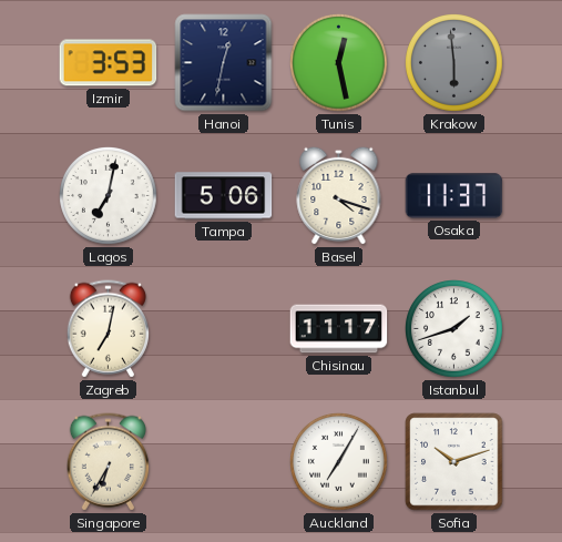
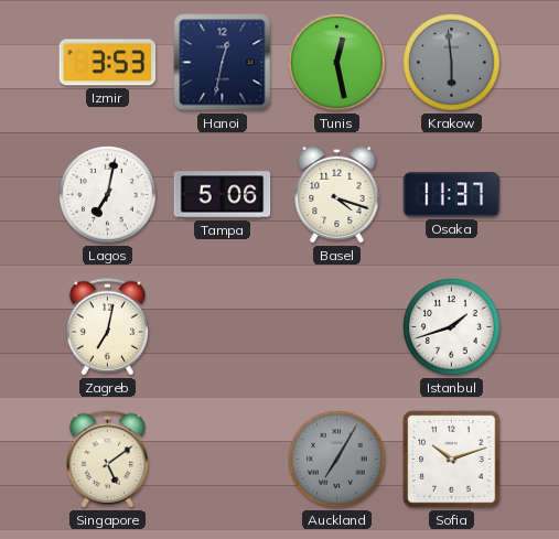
Chisinau: 11:17 -> none (339, 329)
Singapore: 6:35 -> 5:09 (107, 460)
Auckland dial: white -> grey (337, 460)
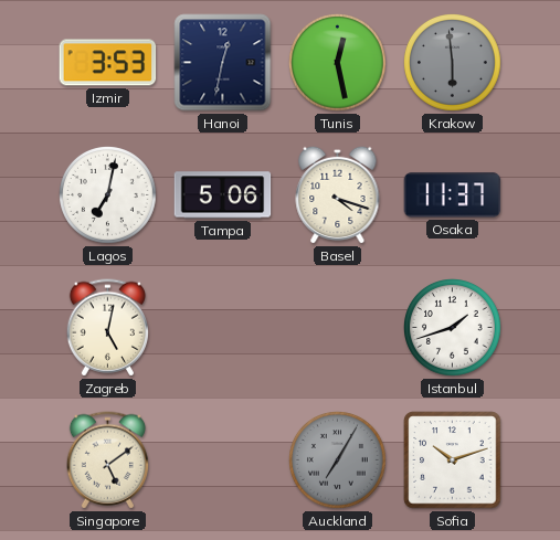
Zagreb: 7:02 -> 5:02 (107, 328)
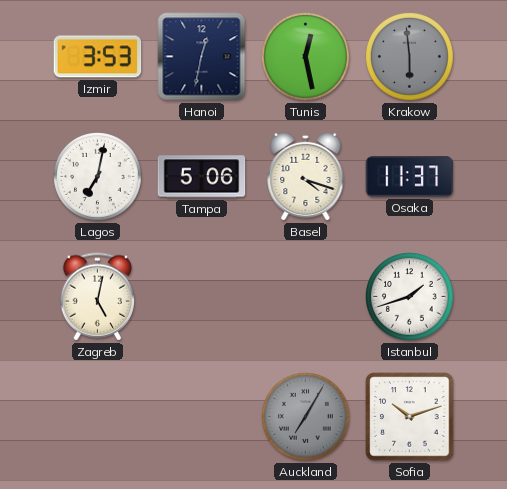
Singapore: 5:09 -> none (107, 460)
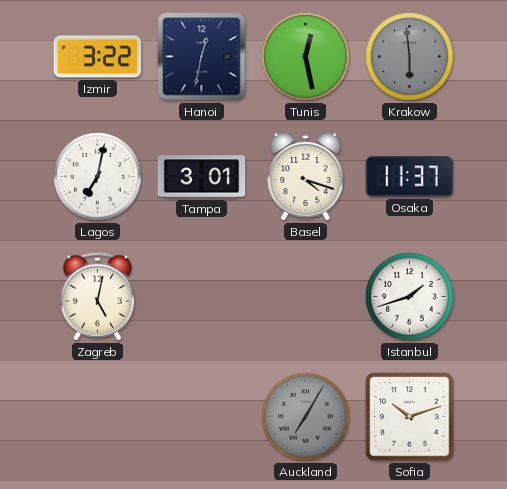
Izmir: 3:53 -> 3:22 (98, 57)
Tampa: 5:06 -> 3:01 (202, 177)
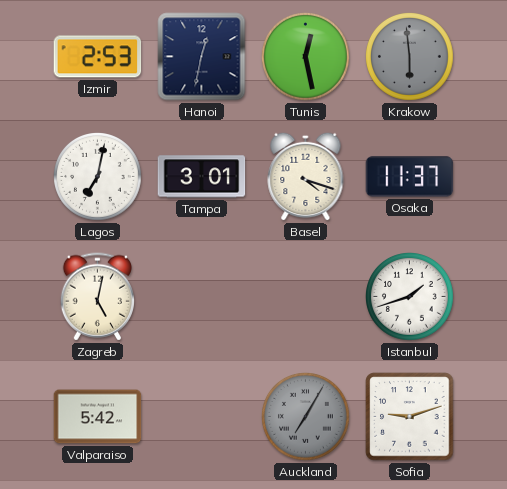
Izmir: 3:22 -> 2:53 (98, 57)
Valparaiso: none -> 5:42 (98, 417)
Sofia: 10:12 -> 9:12 (410, 417)
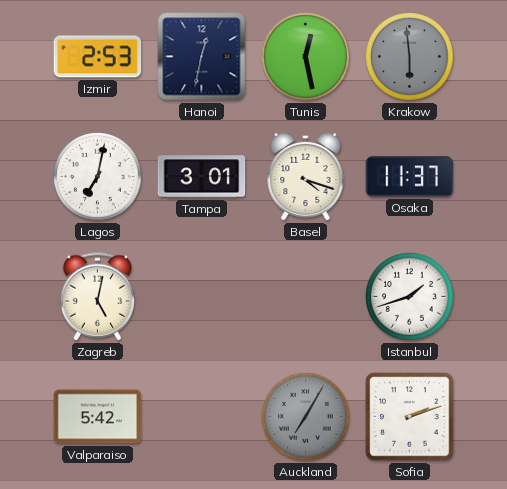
Sofia: 9:12 -> 2:12 (410, 417)
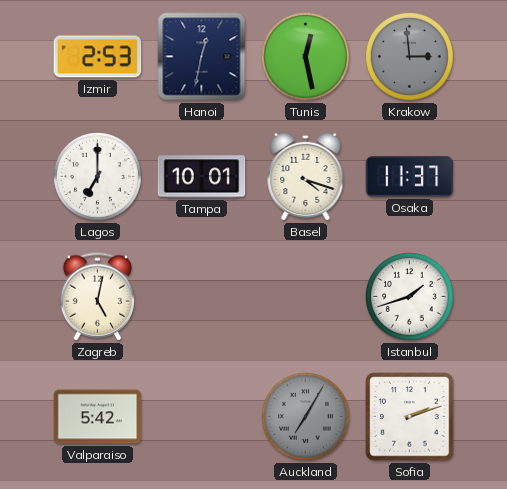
Krakow: 5:59 -> 2:59 (410, 57)
Lagos: 7:02 -> 7:00 (98, 177)
Tampa: 3:01 -> 10:01 (202, 177)
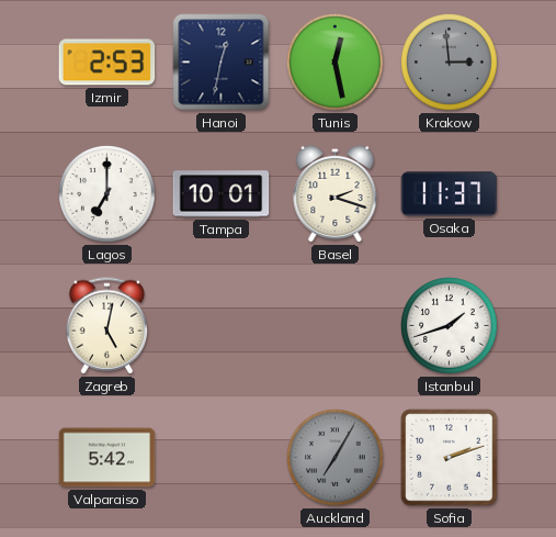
Basel: 4:18 -> 2:18 (336, 193)
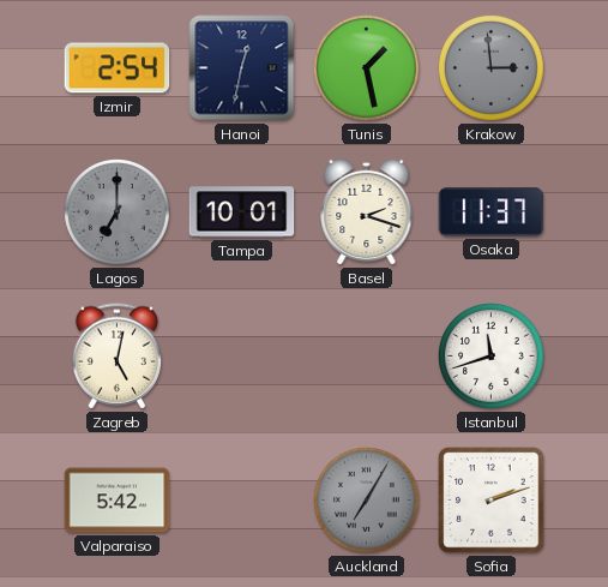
Izmir: 2:53 -> 2:54 (118, 68)
Tunis: 12:28 -> 1:28 (367, 68)
Lagos dial: white -> grey (118, 212)
Istanbul: 1:42 -> 11:42 (492, 357)
